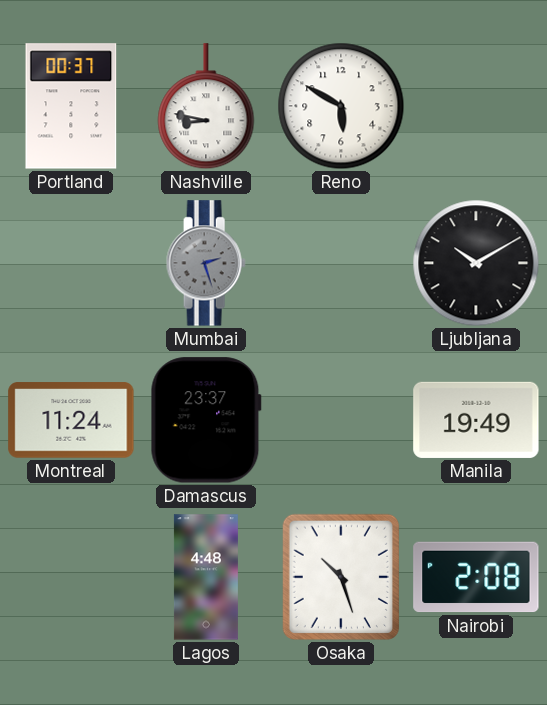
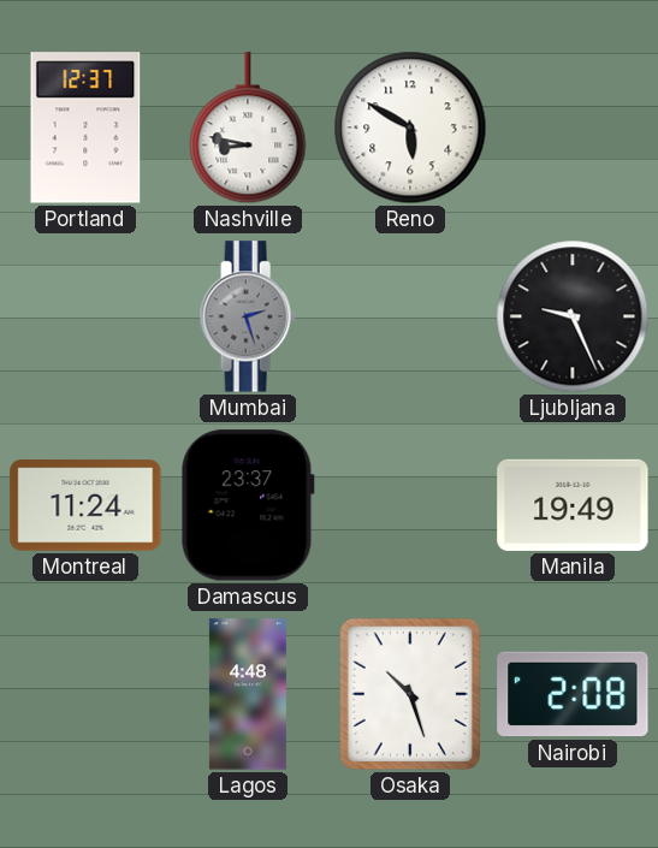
Portland: 00:37 -> 12:37 (85, 128)
Ljubljana: 10:10 -> 9:26 (573, 316)
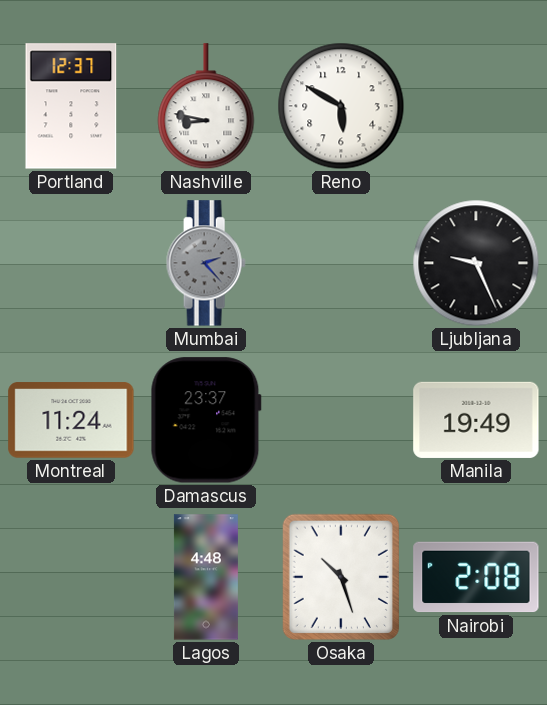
Mumbai: 2:27 -> 2:23 (206, 263)
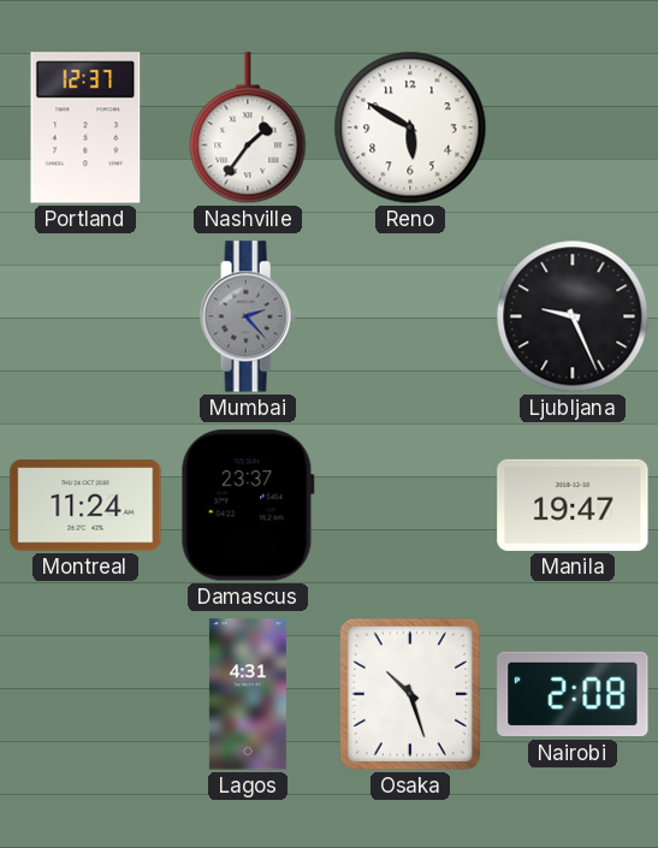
Nashville: 8:47 -> 1:36 (248, 129)
Manila: 19:49 -> 19:47 (573, 505)
Lagos: 4:48 -> 4:31 (248, 694)
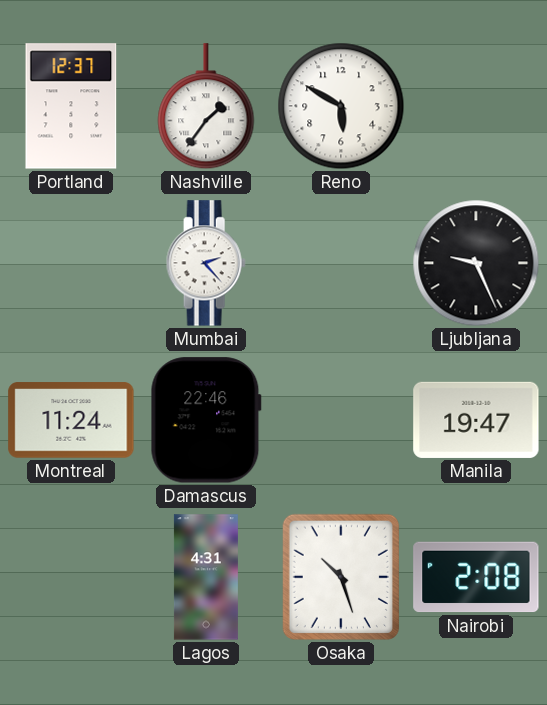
Mumbai dial: grey -> white (206, 263)
Damascus: 23:37 -> 22:46 (206, 420)
